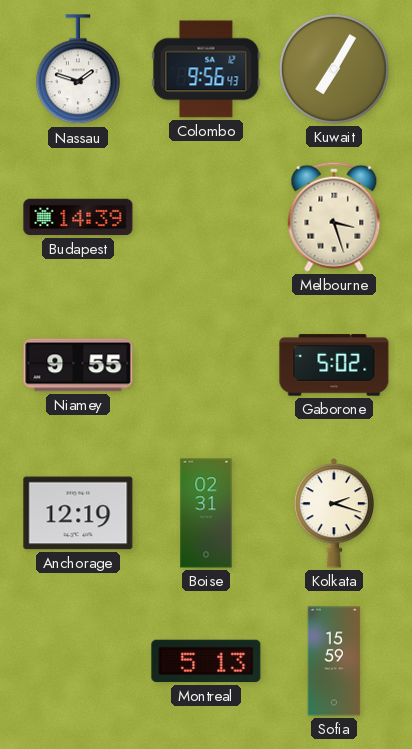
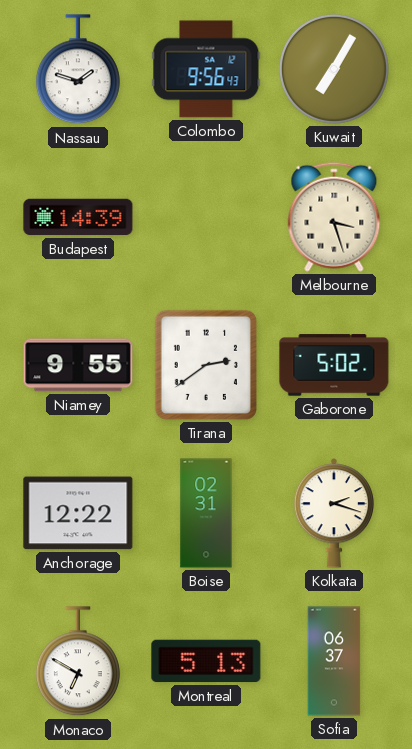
Tirana: none -> 2:39 (206, 365)
Anchorage: 12:19 -> 12:22 (78, 513)
Monaco: none -> 6:50 (78, 662)
Sofia: 15:59 -> 06:37 (334, 661)
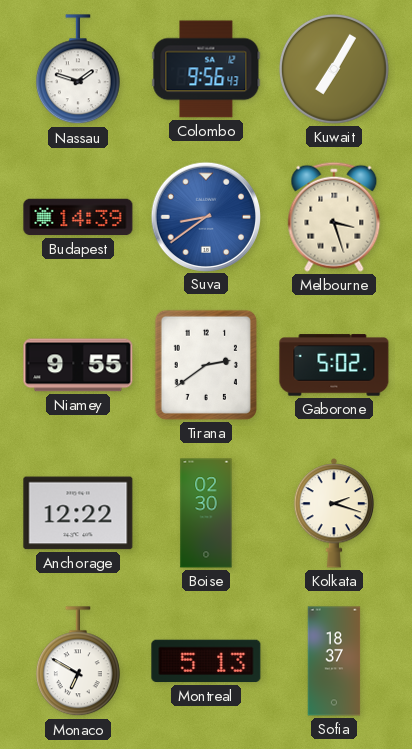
Suva: none -> 8:39 (205, 216)
Boise: 02:31 -> 02:30 (206, 513)
Sofia: 06:37 -> 18:37 (334, 661)
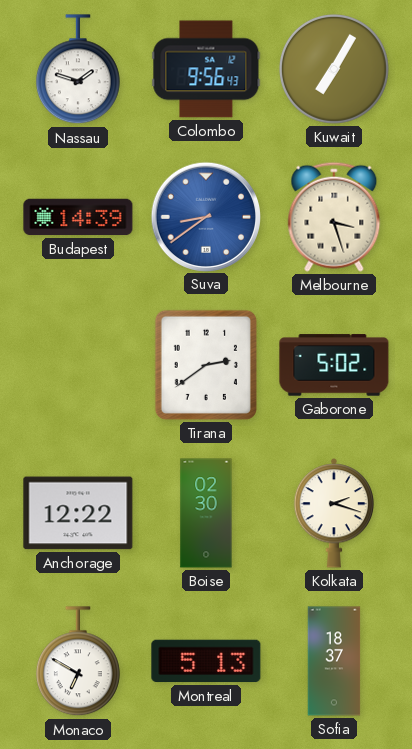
Niamey: 9:55 -> none (78, 365)
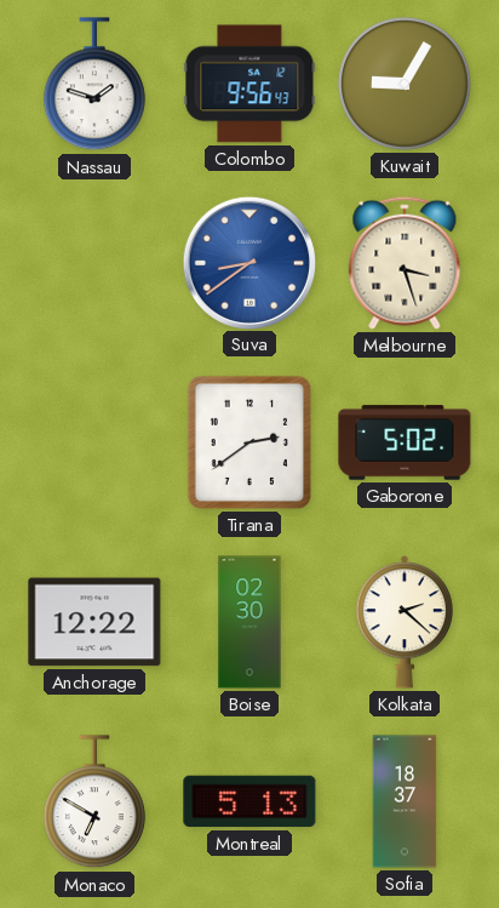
Kuwait: 7:05 -> 9:05 (405, 84)
Budapest: 14:39 -> none (78, 217)
Kolkata: 2:18 -> 2:22 (403, 622)
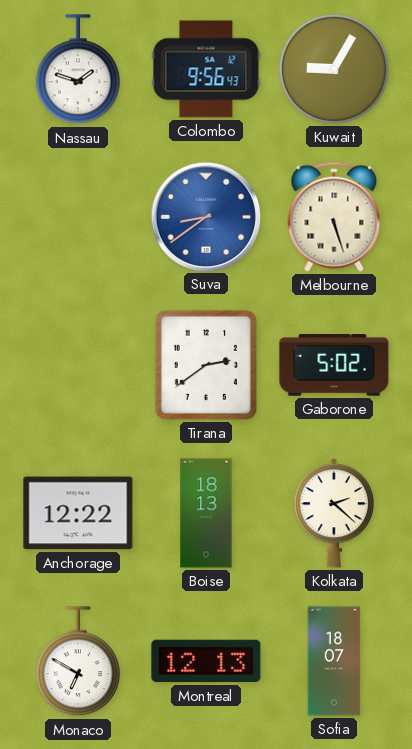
Melbourne: 3:27 -> 5:27 (334, 217)
Boise: 02:30 -> 18:13 (206, 513)
Montreal: 5:13 -> 12:13 (206, 661)
Sofia: 18:37 -> 18:07 (334, 661)
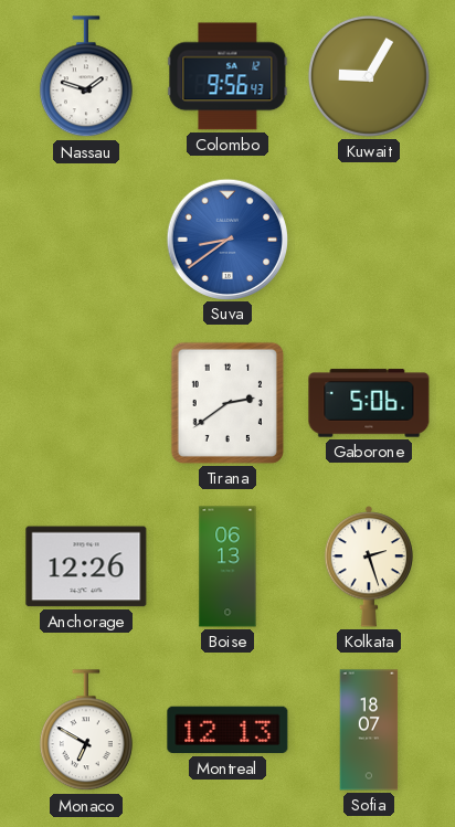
Melbourne: 5:27 -> none (334, 217)
Gaborone: 5:02 -> 5:06 (369, 403)
Anchorage: 12:22 -> 12:26 (86, 566)
Boise: 18:13 -> 06:13 (227, 566)
Kolkata: 2:22 -> 2:27 (368, 566)
